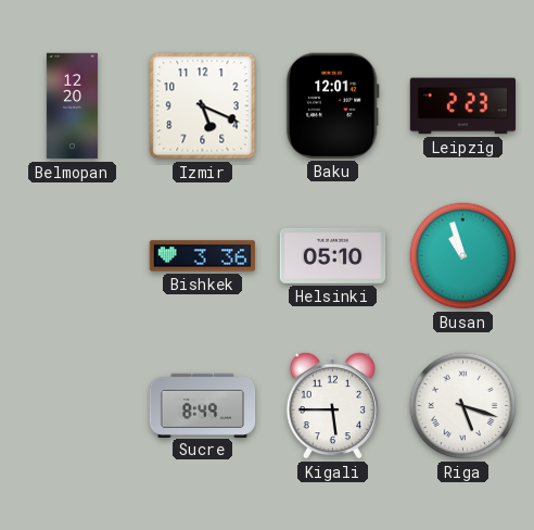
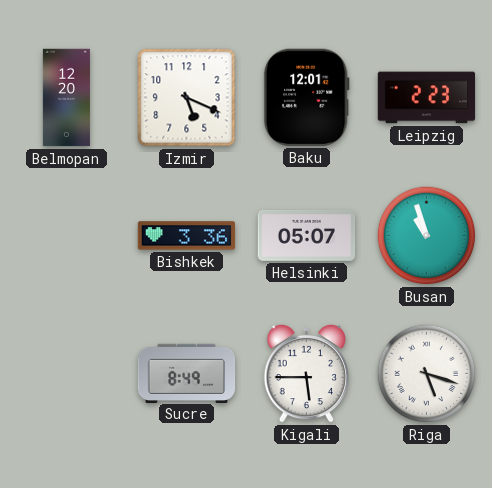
Helsinki: 05:10 -> 05:07 (307, 235)
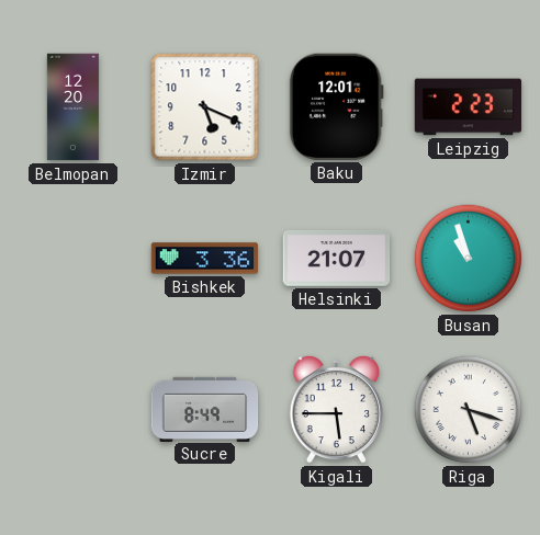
Helsinki: 05:07 -> 21:07 (337, 258)
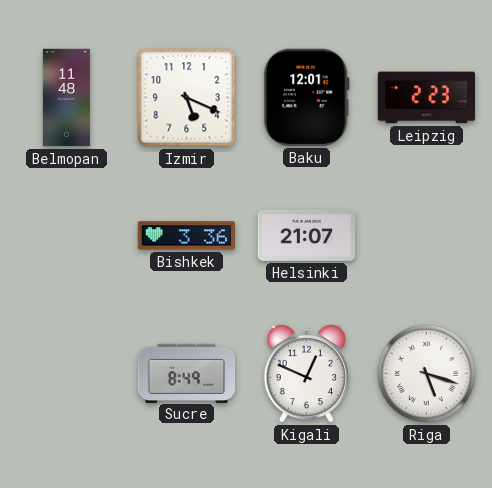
Belmopan: 12:20 -> 11:48 (66, 98)
Busan: 10:57 -> none (469, 259)
Kigali: 5:45 -> 12:49 (306, 373)
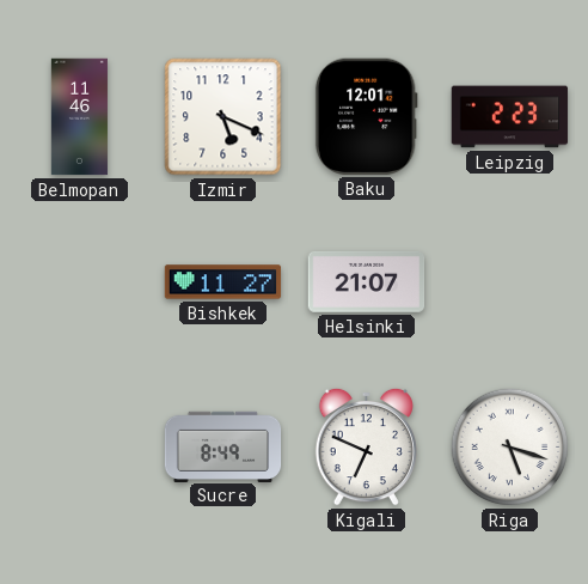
Belmopan: 11:48 -> 11:46 (79, 117)
Bishkek: 3:36 -> 11:27 (223, 282)
Kigali: 12:49 -> 6:49 (366, 446)
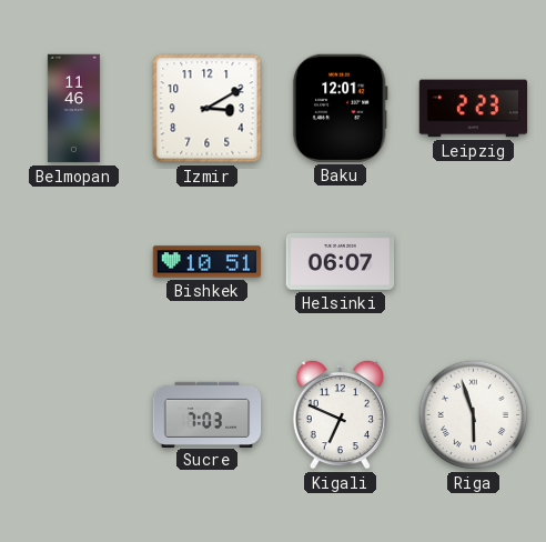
Izmir: 5:19 -> 3:10 (208, 109)
Bishkek: 11:27 -> 10:51 (208, 262)
Helsinki: 21:07 -> 06:07 (341, 261)
Sucre: 8:49 -> 7:03 (208, 414)
Riga: 5:18 -> 5:57 (474, 415)
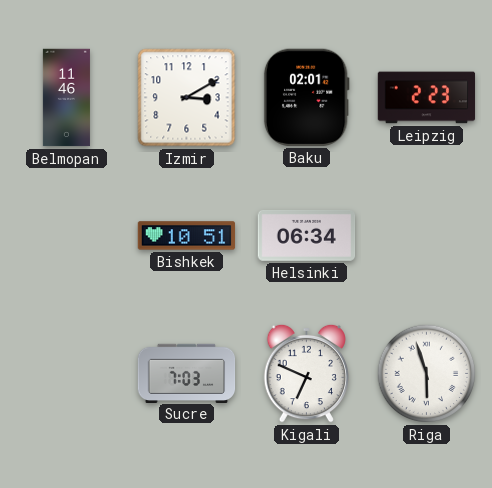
Baku: 12:01 -> 02:01 (306, 97)
Helsinki: 06:07 -> 06:34 (307, 235)
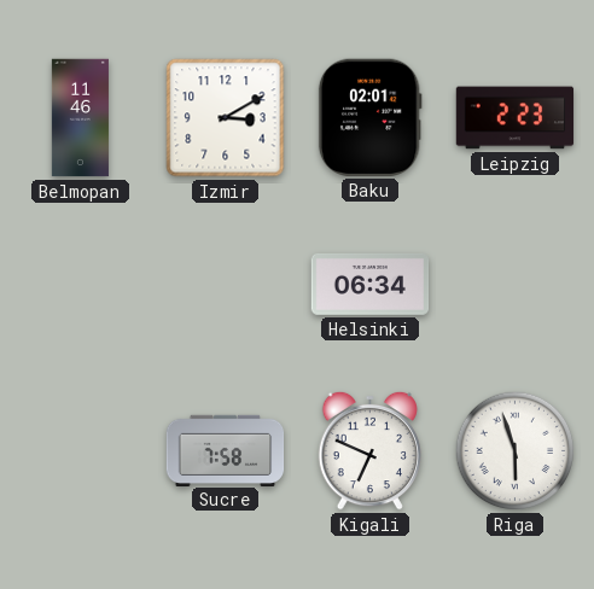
Bishkek: 10:51 -> none (187, 236)
Sucre: 7:03 -> 7:58 (226, 450)
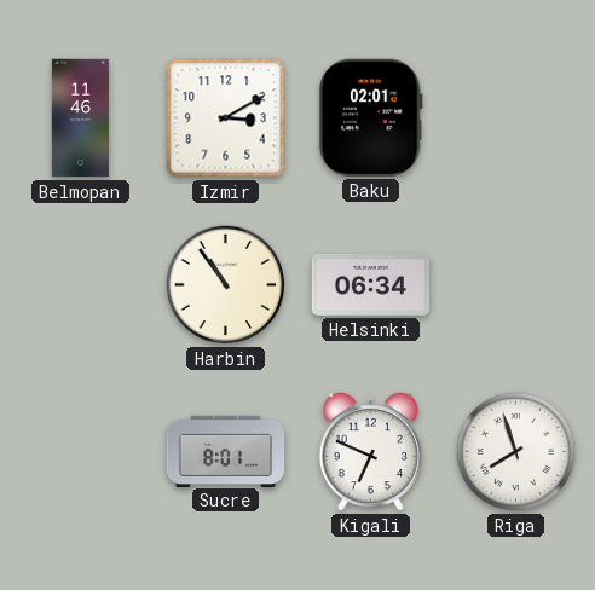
Leipzig: 2:23 -> none (516, 118)
Harbin: none -> 10:54 (226, 285)
Sucre: 7:58 -> 8:01 (226, 451)
Riga: 5:57 -> 7:57 (516, 452)
